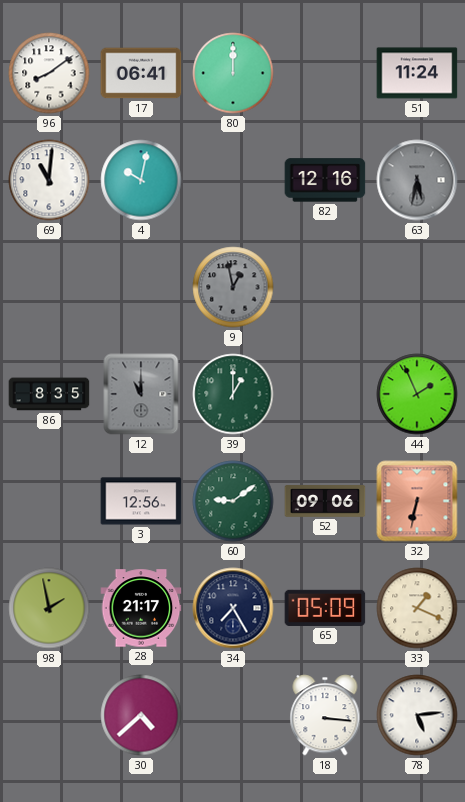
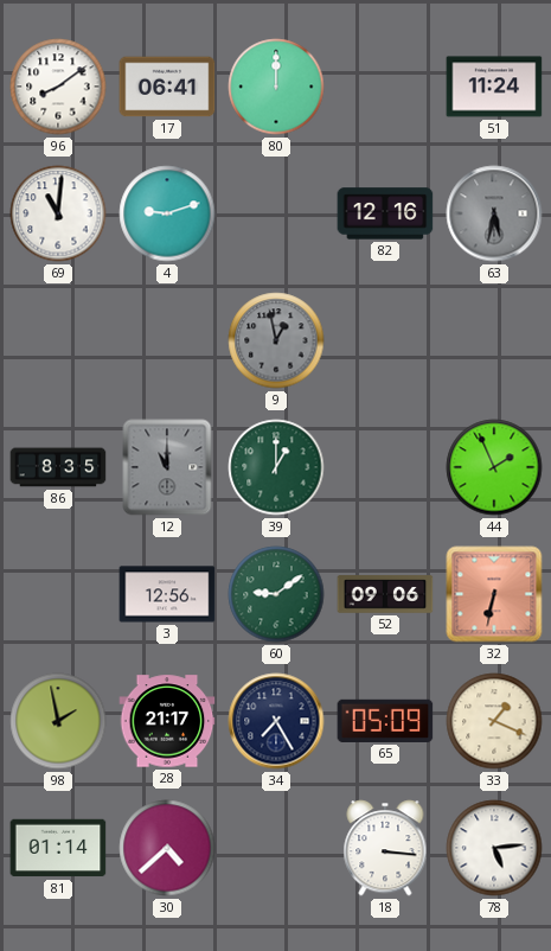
4: 10:02 -> 9:12 (167, 213)
81: none -> 01:14 (58, 848)
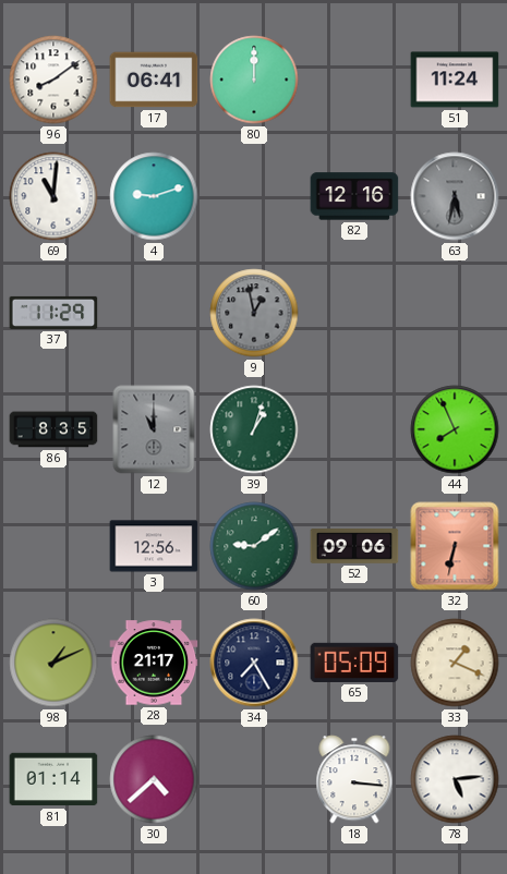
37: none -> 11:29 (53, 313)
39: 1:00 -> 1:03 (254, 429)
44: 1:56 -> 7:56 (455, 429)
98: 1:58 -> 1:11 (53, 663)
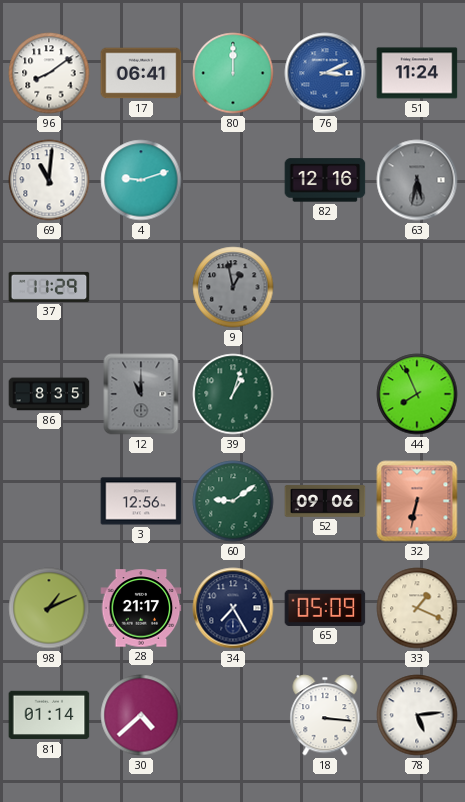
76: none -> 3:11 (325, 73)
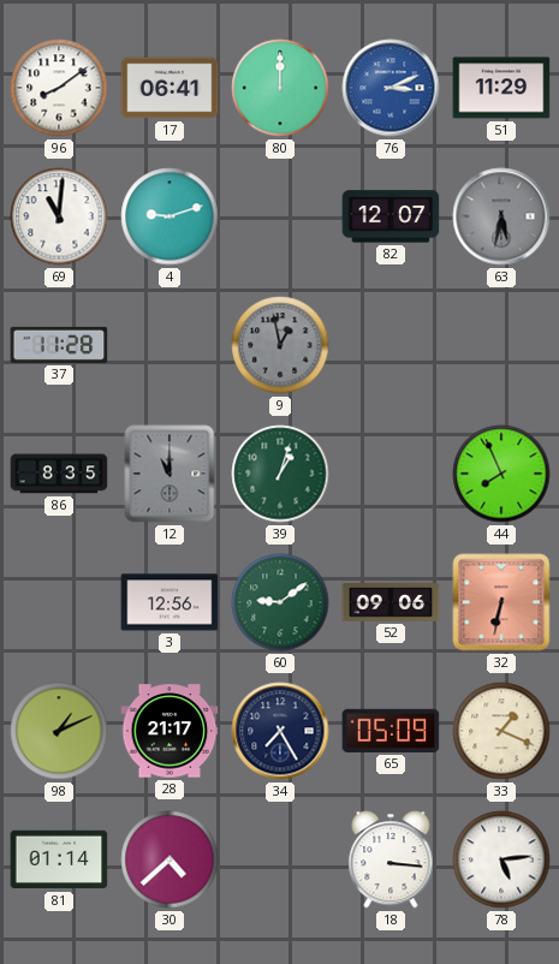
51: 11:24 -> 11:29 (501, 88)
82: 12:16 -> 12:07 (391, 216)
37: 11:29 -> 11:28 (59, 345)
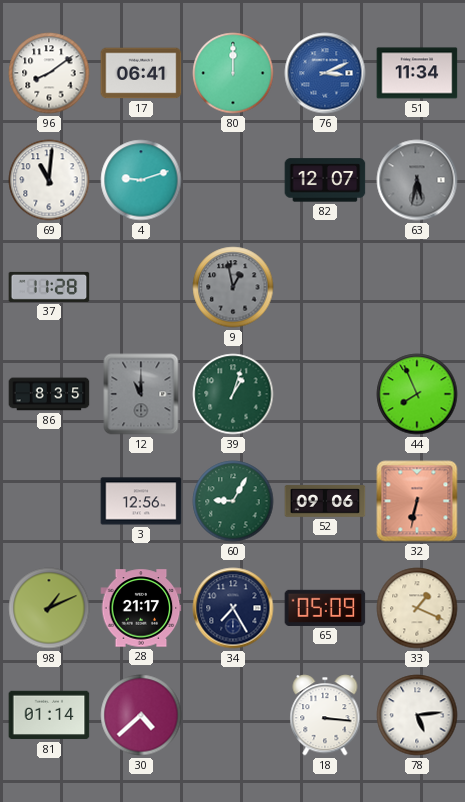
51: 11:29 -> 11:34 (417, 73)
60: 9:09 -> 9:05 (233, 501)
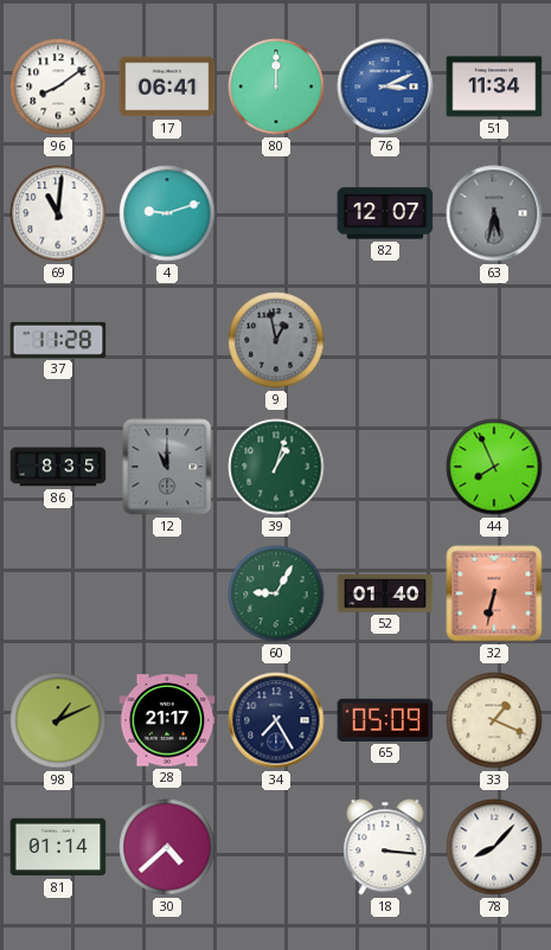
3: 12:56 -> none (141, 501)
52: 09:06 -> 01:40 (385, 593)
78: 5:14 -> 8:07 (494, 847)
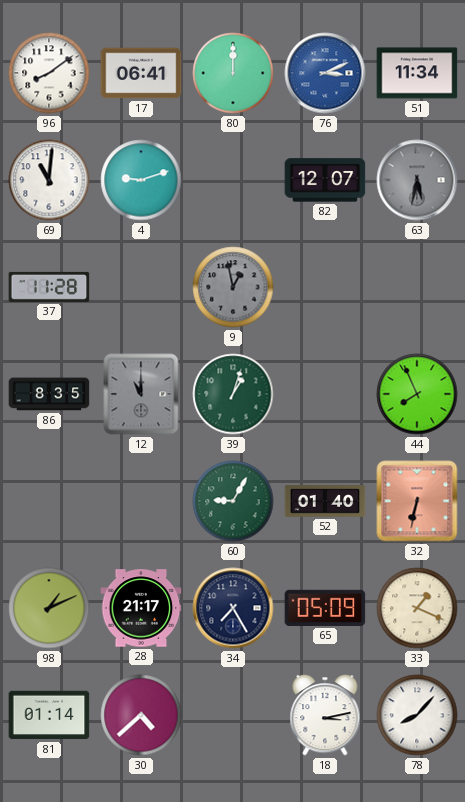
18: 3:16 -> 3:13 (325, 715)
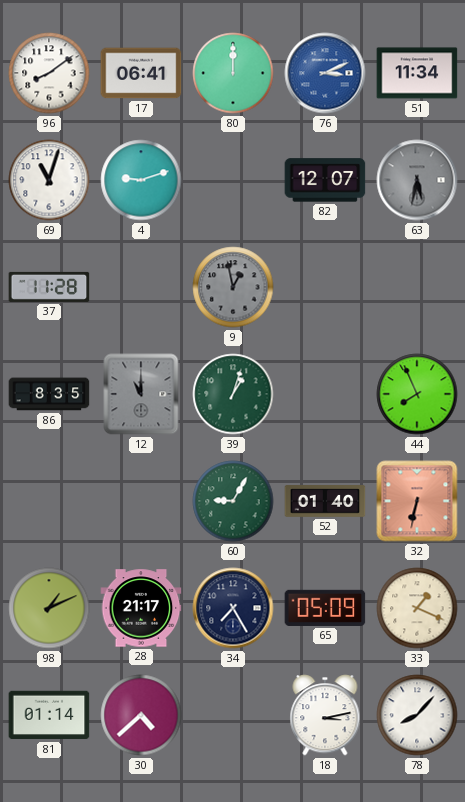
69: 11:01 -> 11:03 (49, 180)
